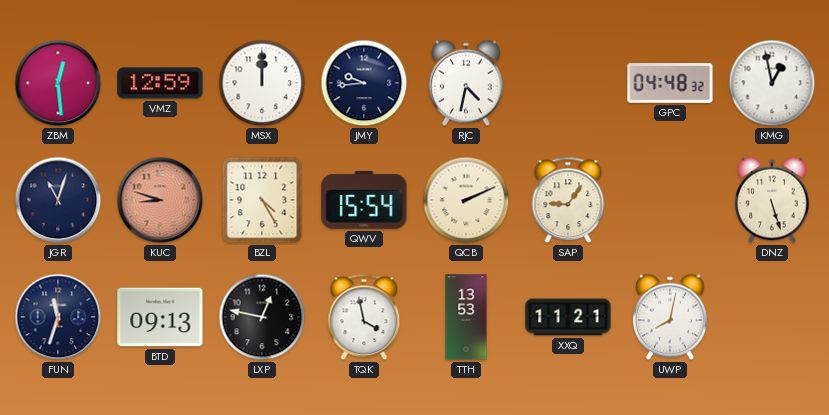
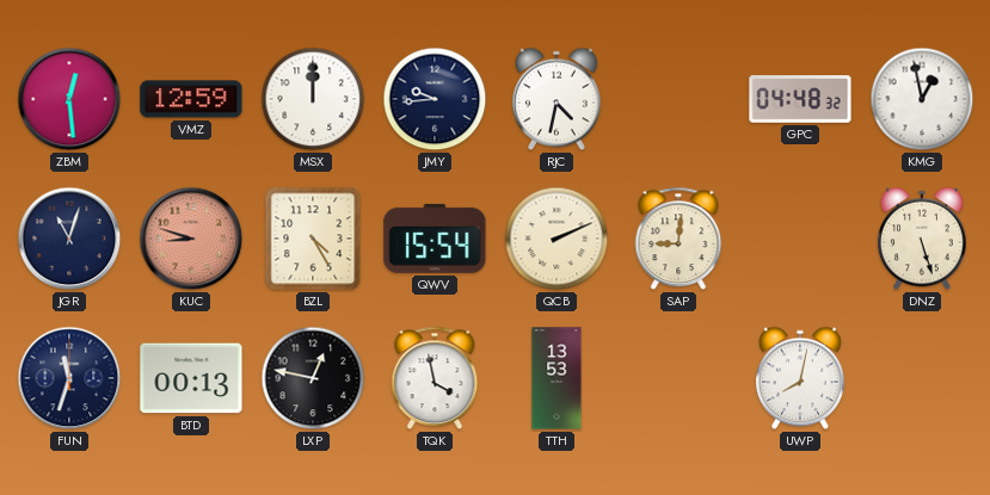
SAP: 9:06 -> 9:01 (678, 239)
BTD: 09:13 -> 00:13 (191, 378)
XXQ: 11:21 -> none (568, 317)
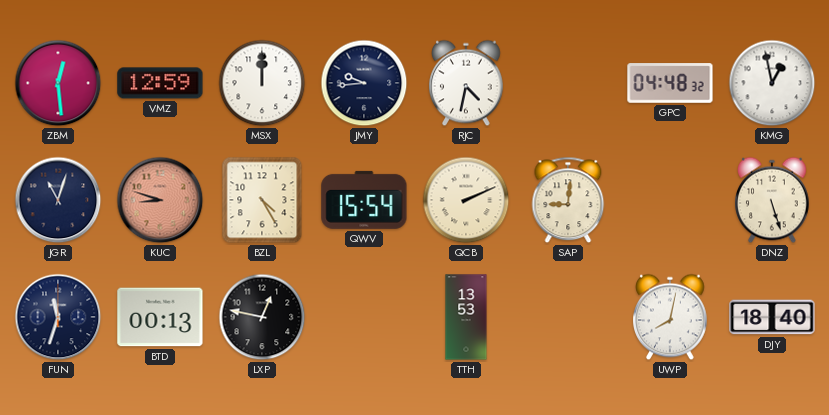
TQK: 3:58 -> none (435, 378)
DJY: none -> 18:40 (772, 317)
